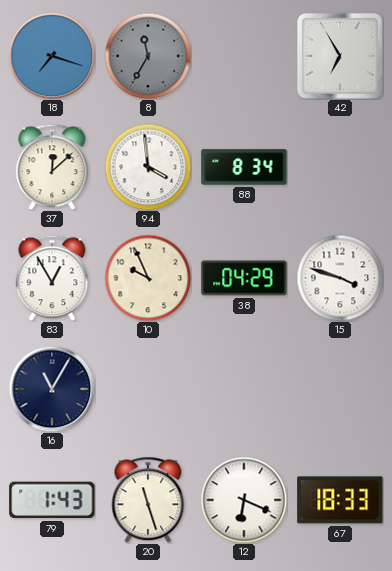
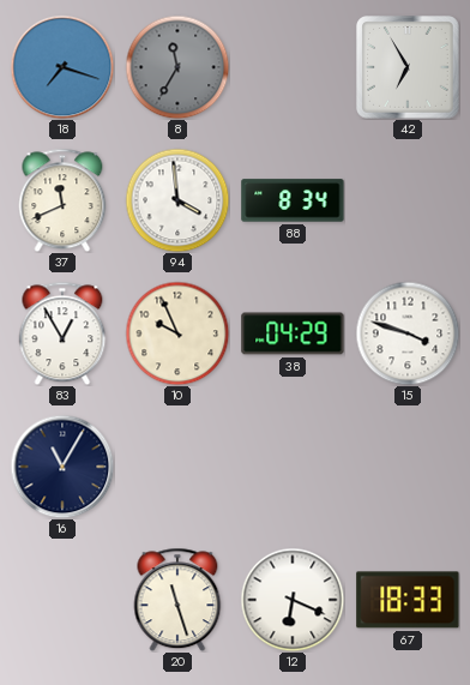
37: 12:08 -> 11:41 (62, 200)
79: 1:43 -> none (52, 500)
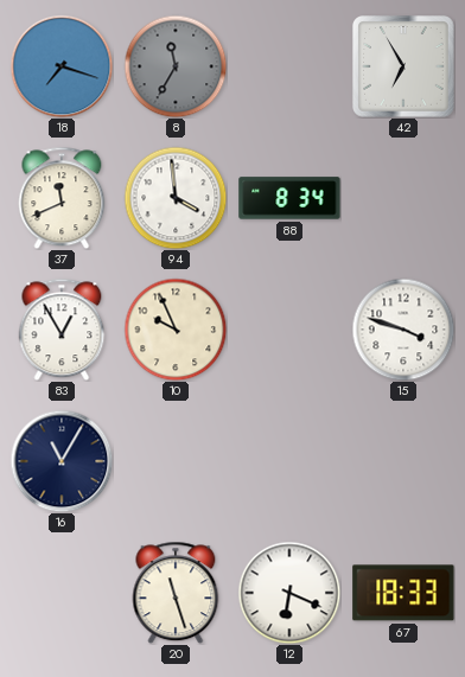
38: 04:29 -> none (293, 334)
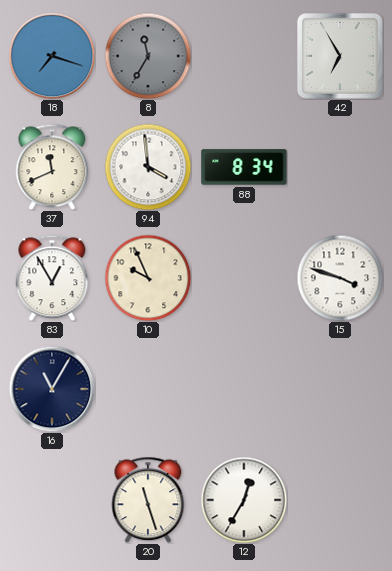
12: 6:19 -> 12:35 (244, 500)
67: 18:33 -> none (403, 593)
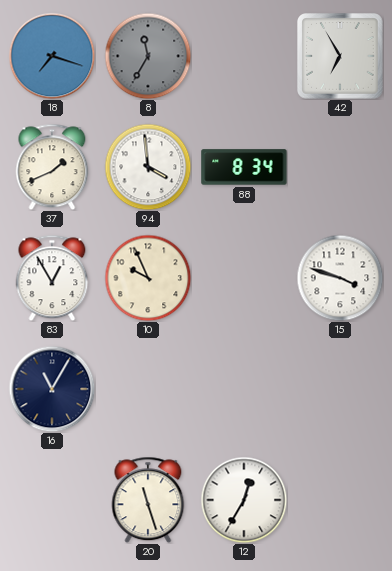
37: 11:41 -> 1:41 (52, 167)
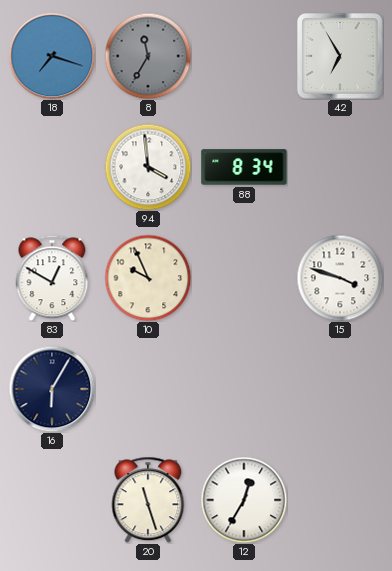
37: 1:41 -> none (52, 167)
83: 12:55 -> 12:50 (52, 278)
16: 11:05 -> 6:05 (52, 389)
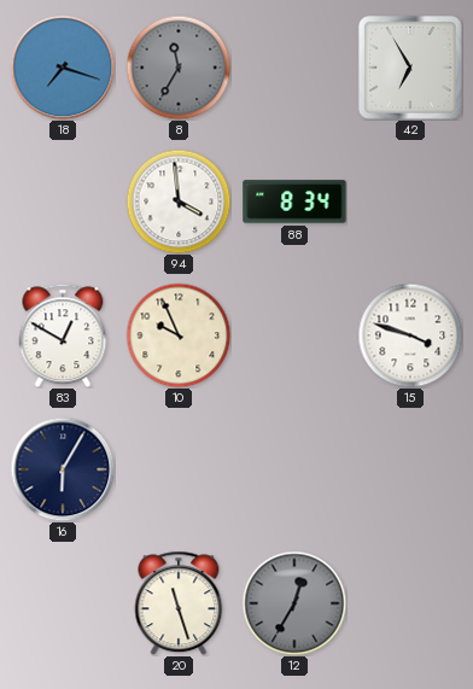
12 dial: white -> grey (294, 603)
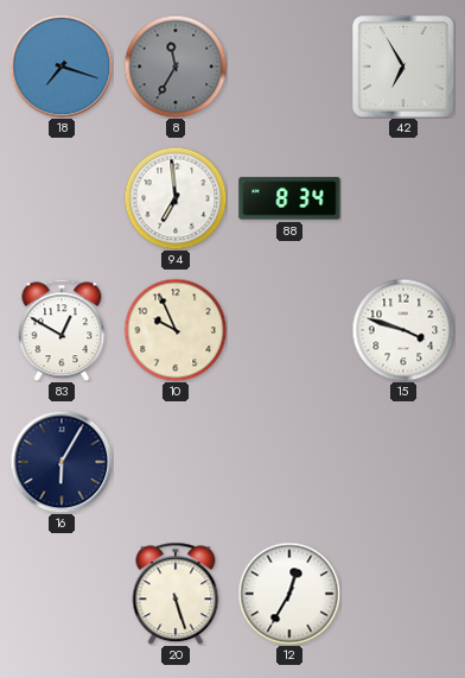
94: 3:59 -> 6:59 (176, 198)
20: 11:27 -> 5:27 (176, 594)
12 dial: grey -> white (289, 594)
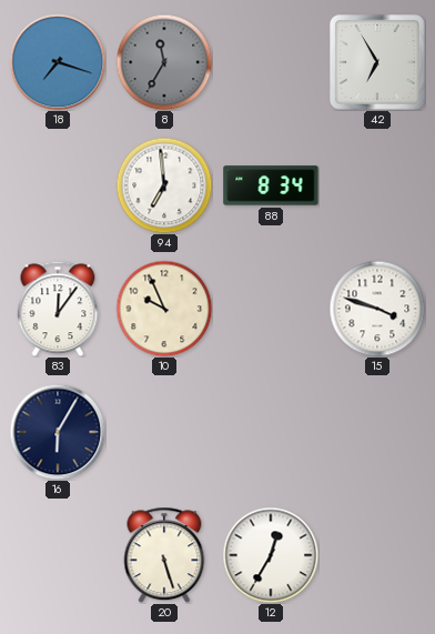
83: 12:50 -> 12:06 (58, 309)
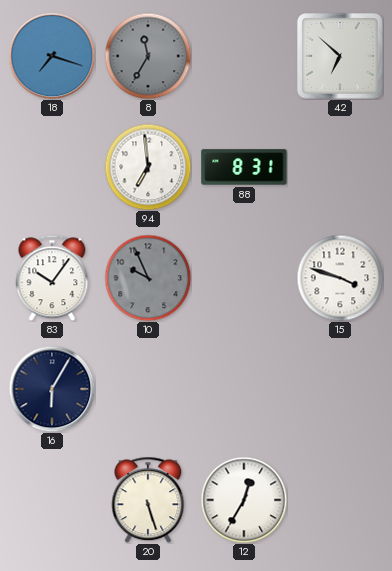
42: 6:55 -> 6:52 (340, 56)
88: 8:34 -> 8:31 (244, 167)
83: 12:06 -> 10:06 (52, 278)
10 dial: cream -> grey (148, 278)
